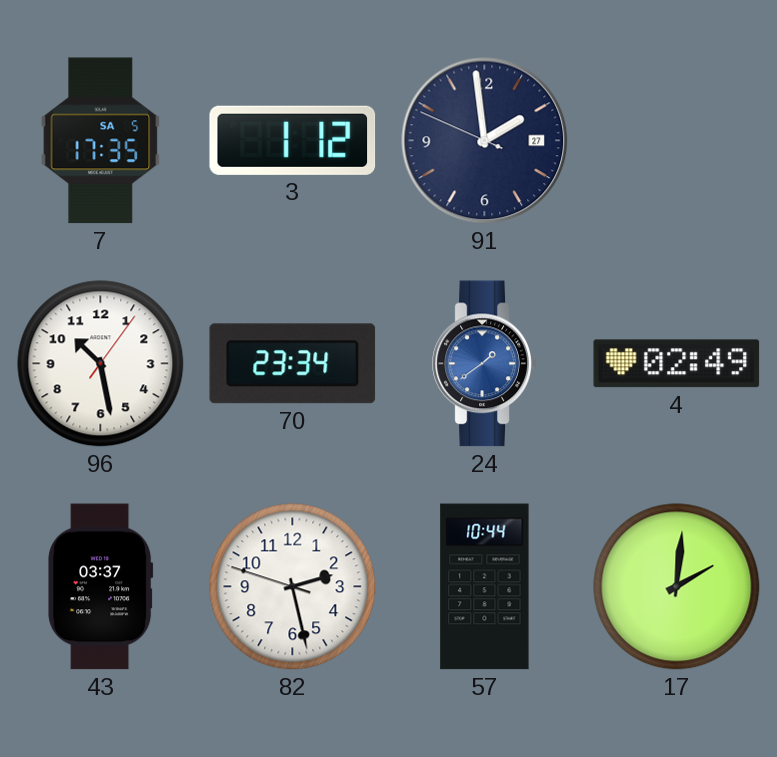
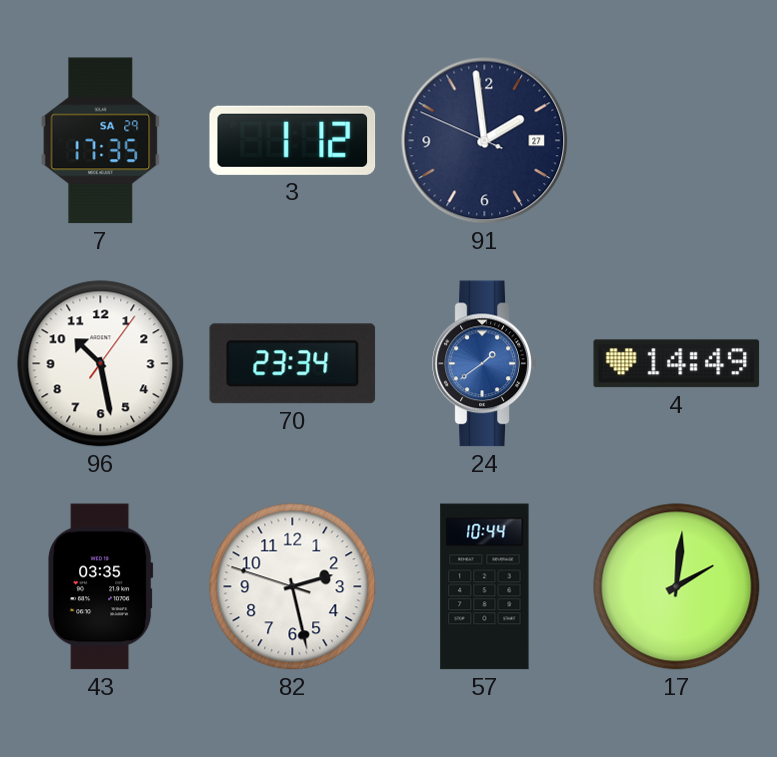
7 date: SA 5 -> SA 29 (101, 141)
4: 02:49 -> 14:49 (677, 364)
43: 03:37 -> 03:35 (101, 587)
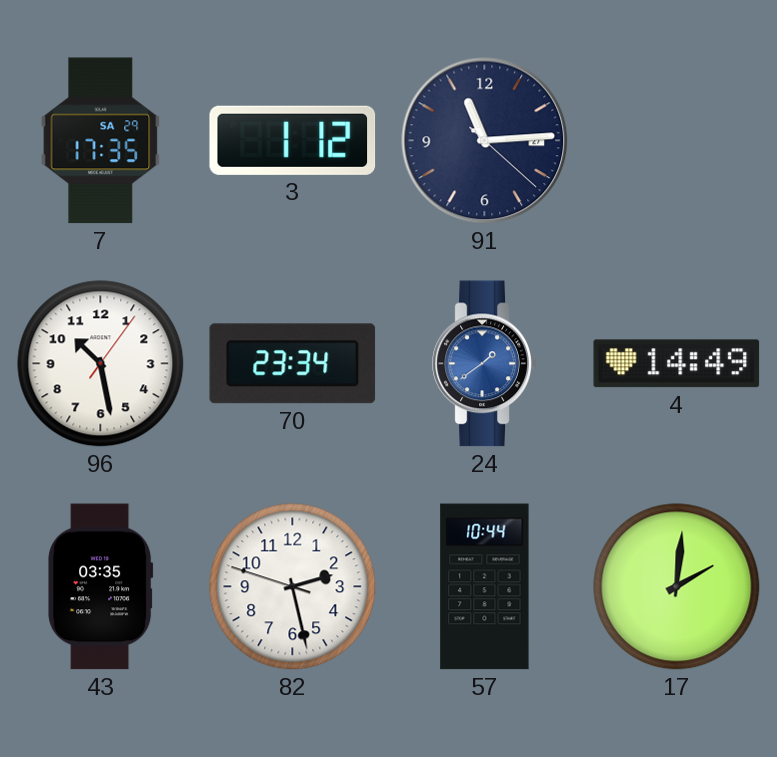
91: 1:58 -> 11:14 (485, 141)
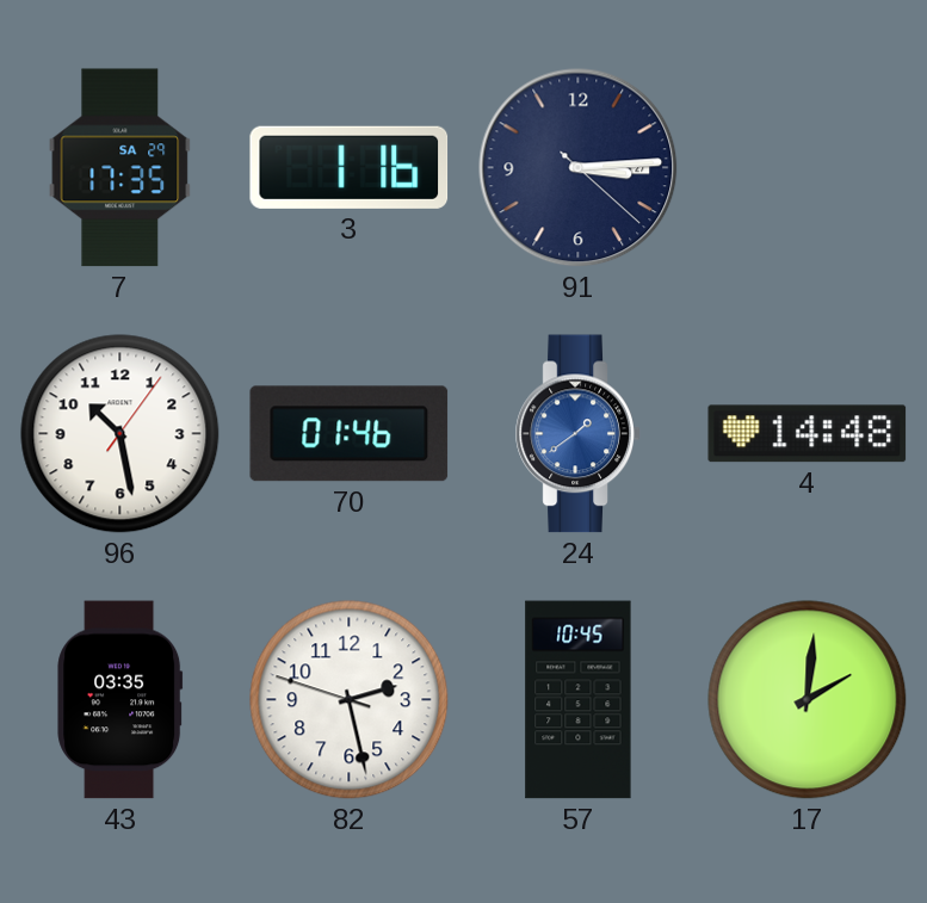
3: 1:12 -> 1:16 (350, 167)
91: 11:14 -> 3:14 (579, 168)
70: 23:34 -> 01:46 (350, 434)
4: 14:49 -> 14:48 (808, 434)
57: 10:44 -> 10:45 (579, 700)
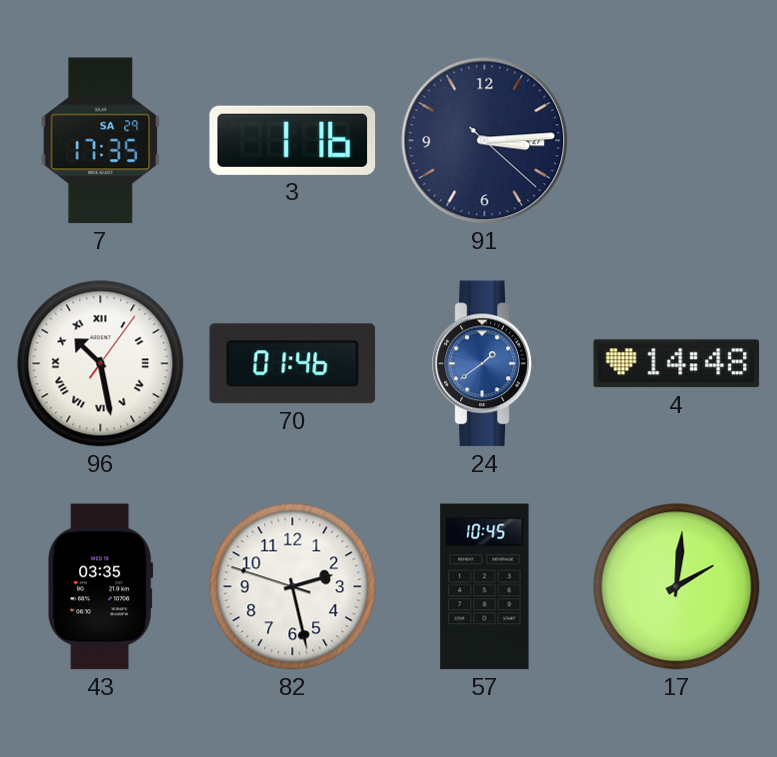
96 numerals: Arabic -> Roman (101, 364)
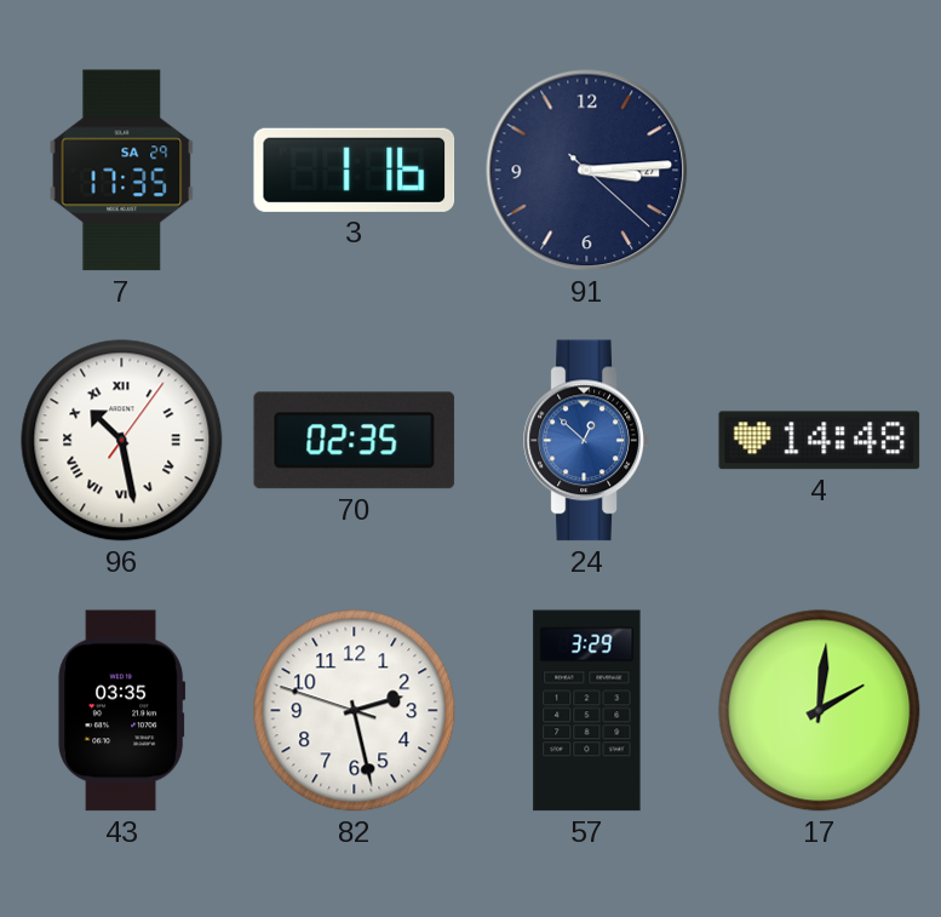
70: 01:46 -> 02:35 (355, 441)
24: 1:39 -> 12:52 (587, 441)
57: 10:45 -> 3:29 (587, 711)
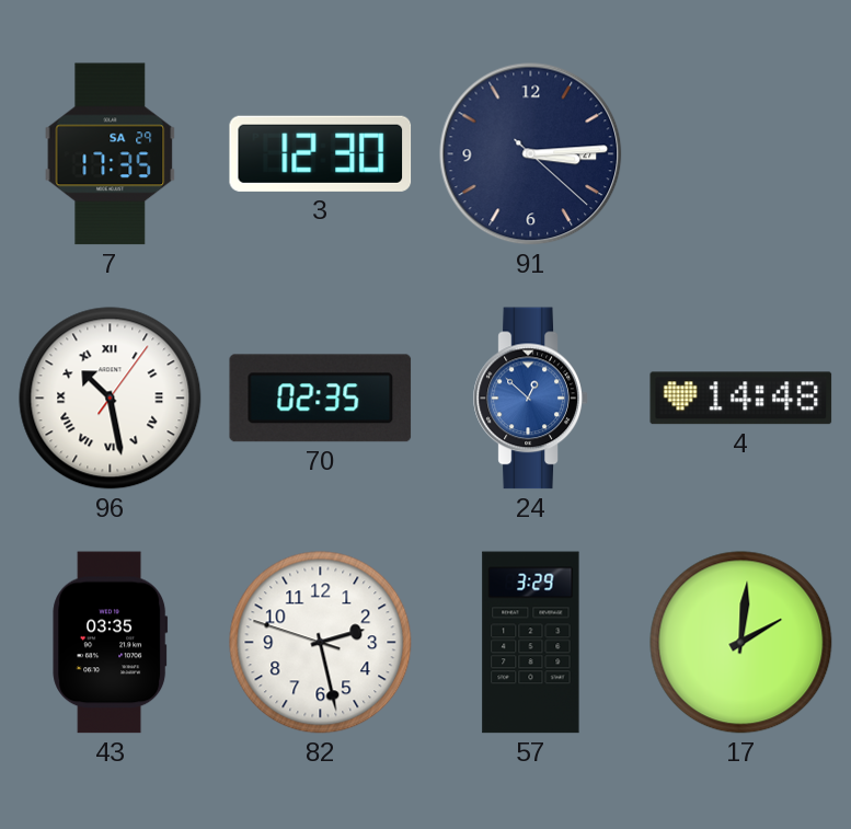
3: 1:16 -> 12:30 (321, 153)
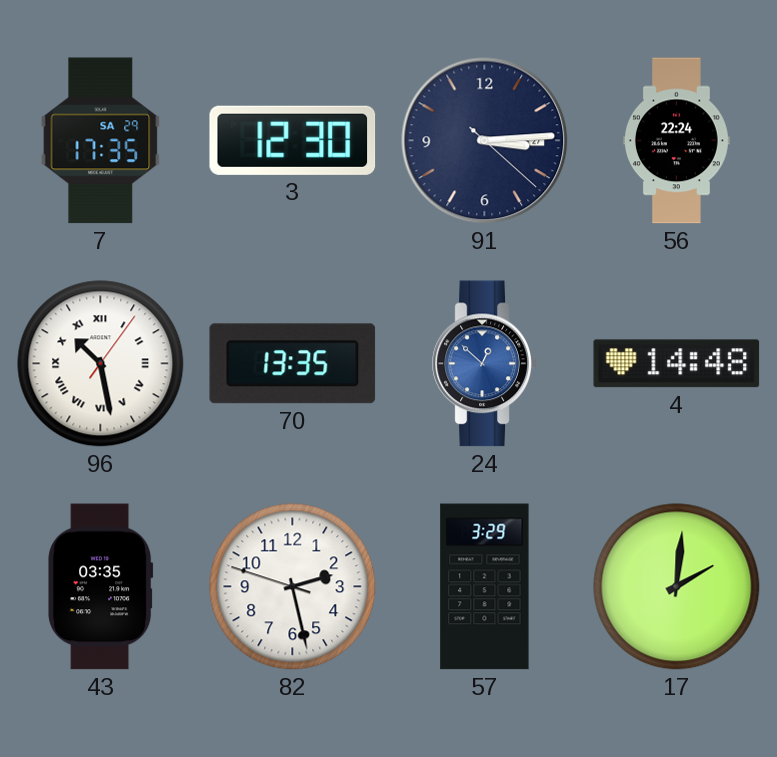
56: none -> 22:24 (677, 141)
70: 02:35 -> 13:35 (293, 364)
